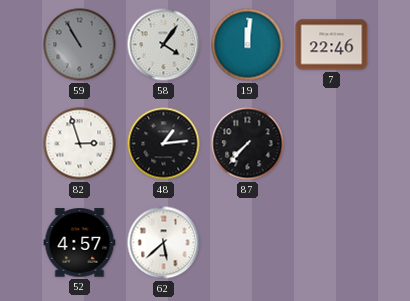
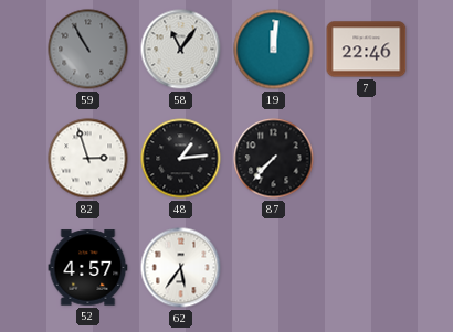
58: 4:06 -> 11:06 (181, 50)
62: 5:38 -> 5:36 (181, 268)
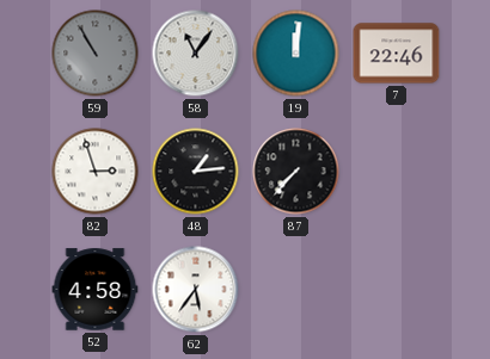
52: 4:57 -> 4:58 (96, 290)
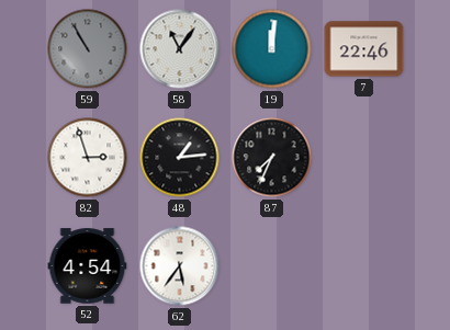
87: 7:37 -> 7:34 (272, 158)
52: 4:58 -> 4:54 (88, 266)
